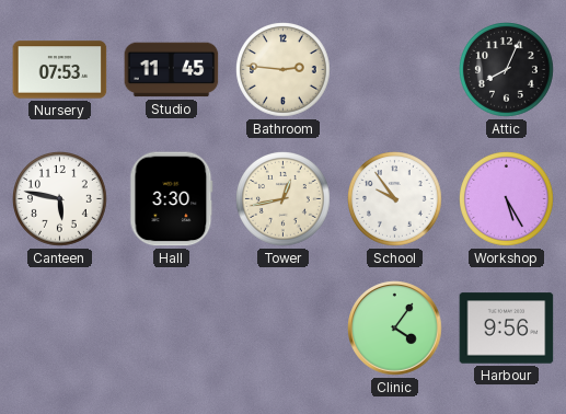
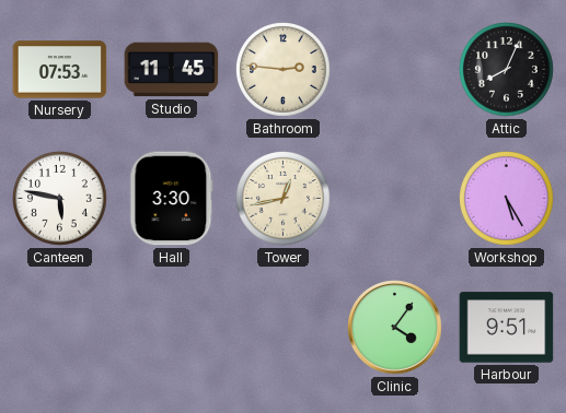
School: 9:54 -> none (395, 199)
Harbour: 9:56 -> 9:51 (507, 328)
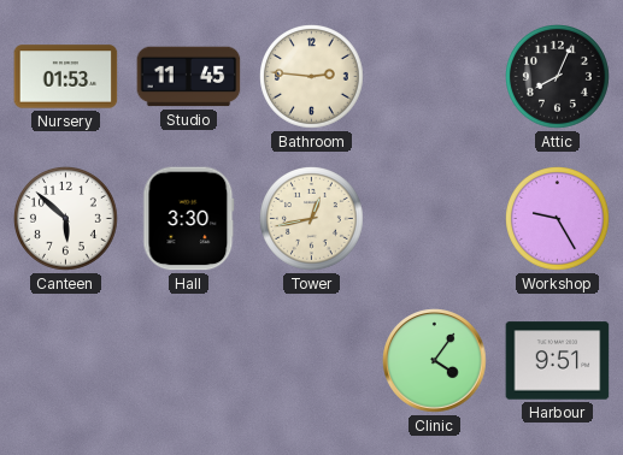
Nursery: 07:53 -> 01:53 (66, 77)
Canteen: 5:47 -> 5:52 (66, 219)
Workshop: 5:25 -> 9:25 (558, 219)
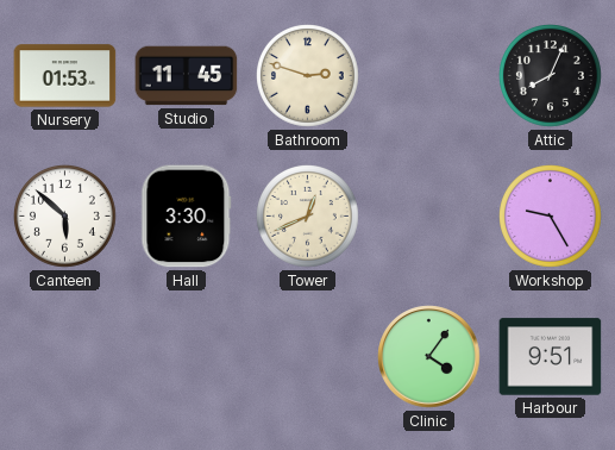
Bathroom: 2:46 -> 2:48 (308, 76)
Tower: 12:43 -> 12:41 (308, 217)
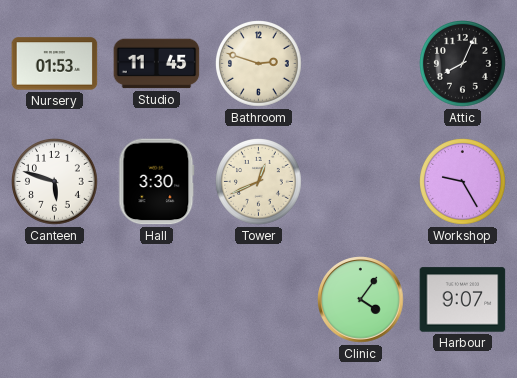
Canteen: 5:52 -> 5:48 (55, 182)
Harbour: 9:51 -> 9:07 (463, 300)
